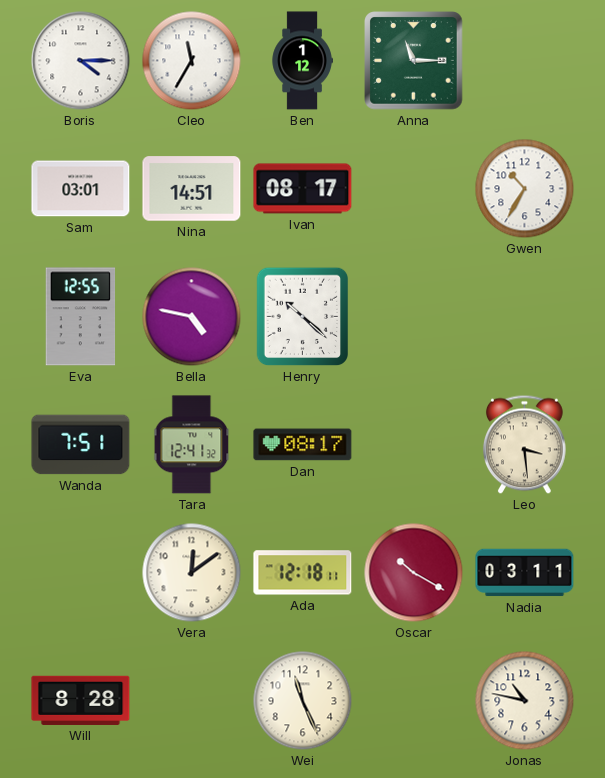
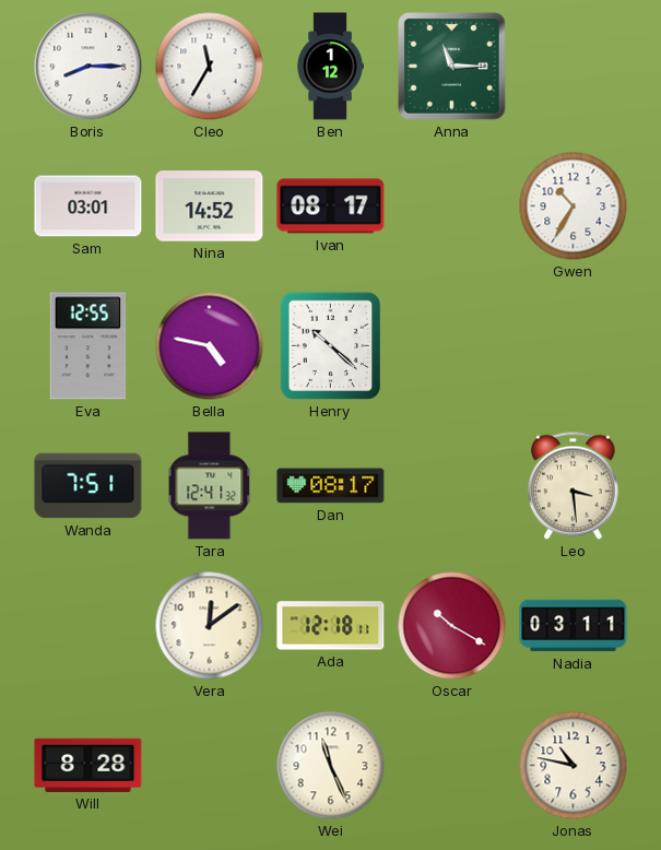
Boris: 4:15 -> 8:15 (88, 67)
Nina: 14:51 -> 14:52 (210, 206)
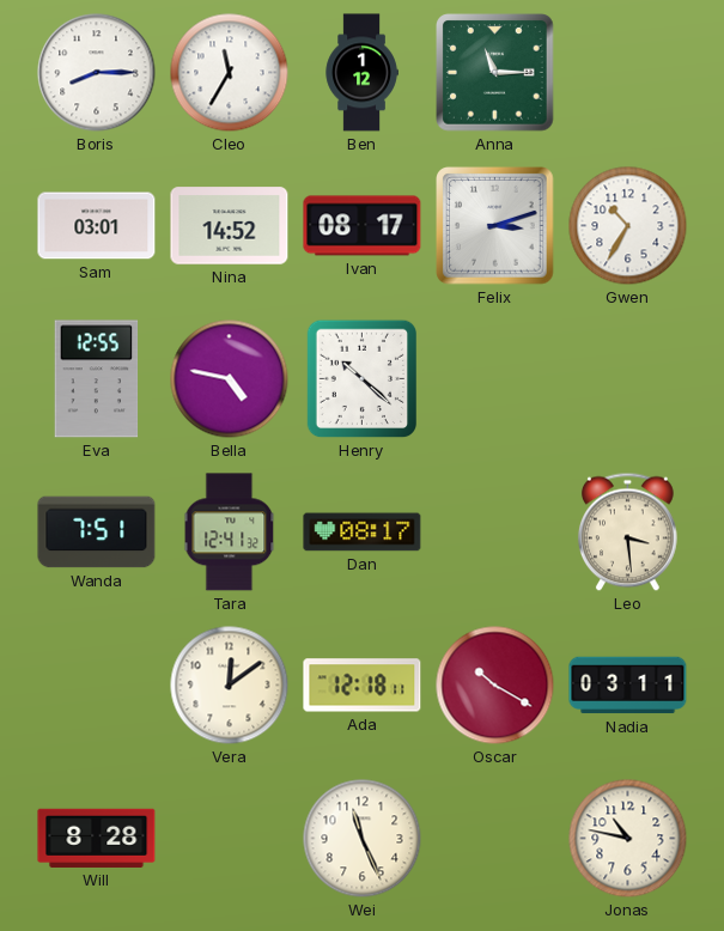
Felix: none -> 3:12 (495, 226)
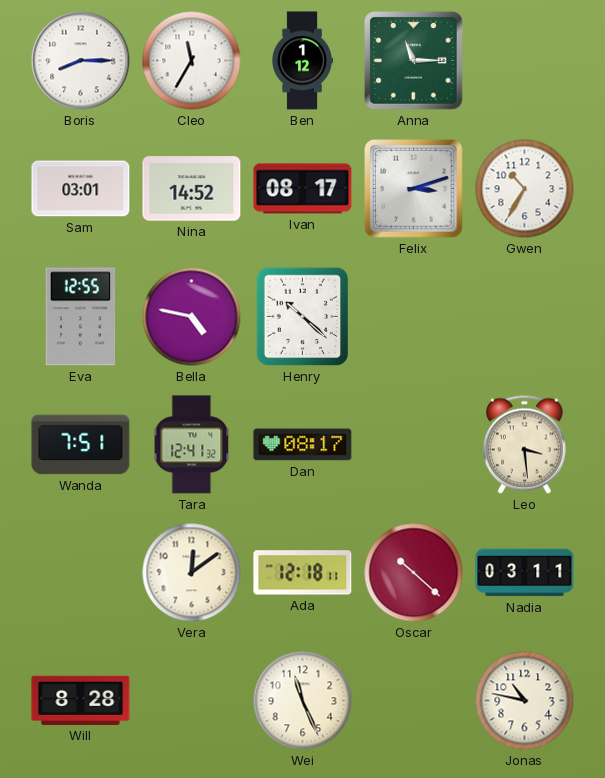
Oscar: 10:20 -> 10:22 (414, 573)
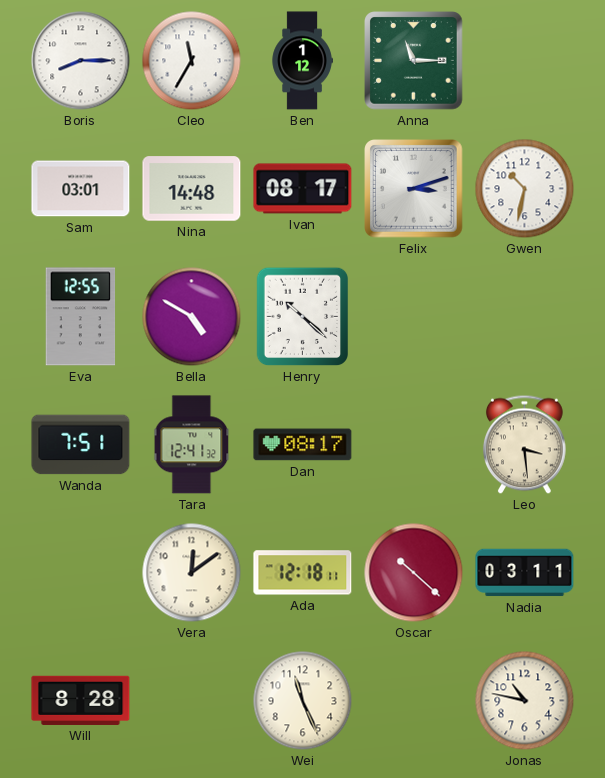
Nina: 14:52 -> 14:48 (192, 189)
Gwen: 10:35 -> 10:32 (525, 189)
Bella: 4:47 -> 4:50 (192, 317)
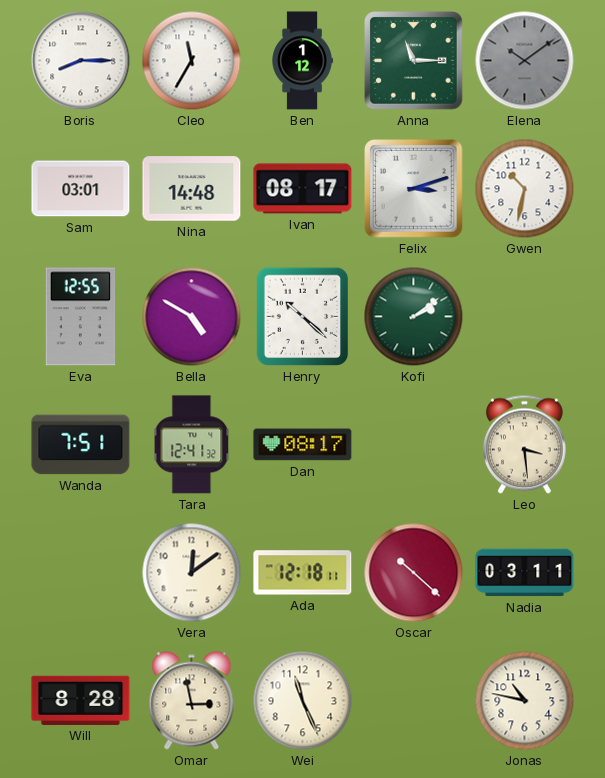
Elena: none -> 10:09 (525, 61)
Kofi: none -> 2:09 (414, 317)
Omar: none -> 2:58 (192, 701)
